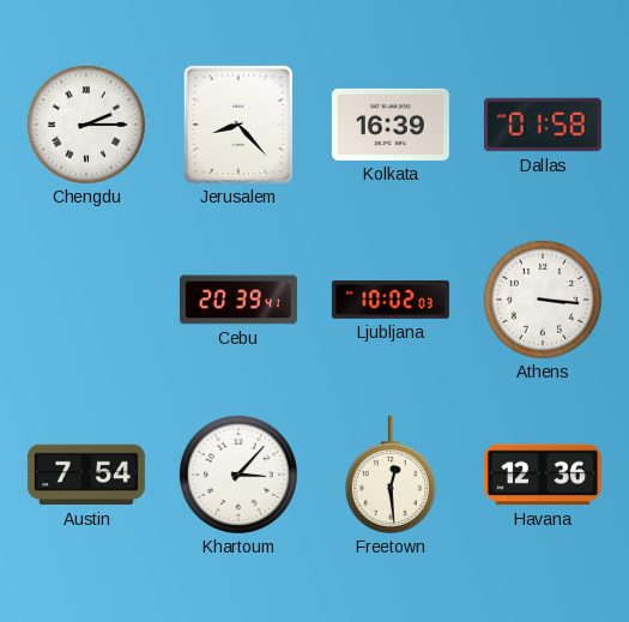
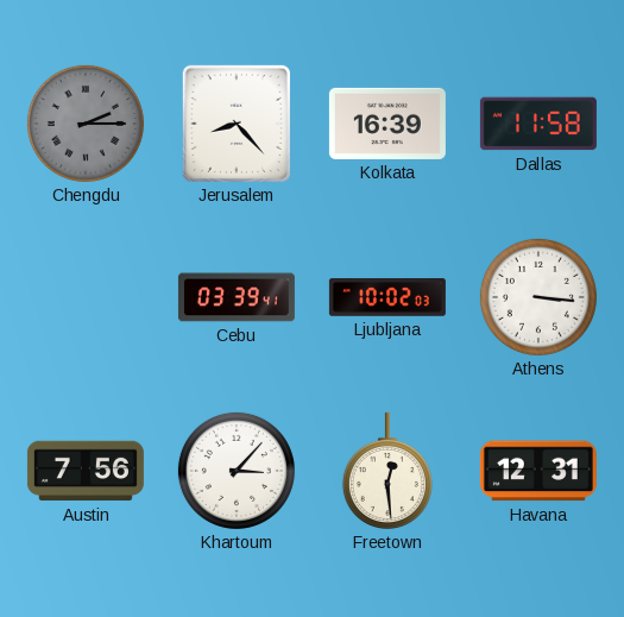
Chengdu dial: white -> grey (86, 124)
Dallas: 01:58 -> 11:58 (538, 124)
Cebu: 20:39 -> 03:39 (237, 297)
Austin: 7:54 -> 7:56 (86, 471)
Havana: 12:36 -> 12:31 (538, 471)
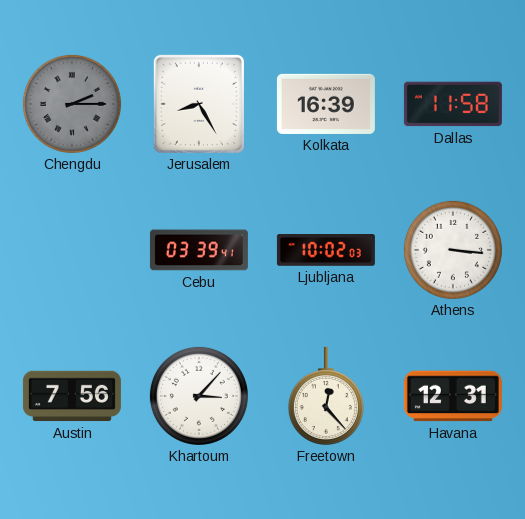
Jerusalem: 8:23 -> 8:25 (199, 104)
Freetown: 12:29 -> 12:23 (326, 396)
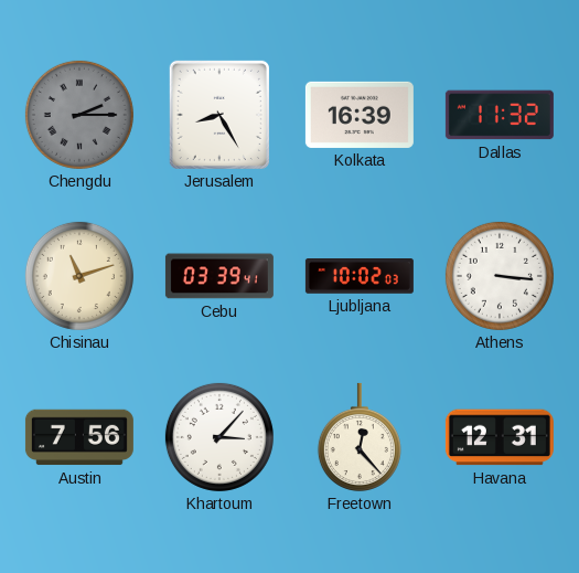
Dallas: 11:58 -> 11:32 (500, 115)
Chisinau: none -> 11:12 (79, 276)
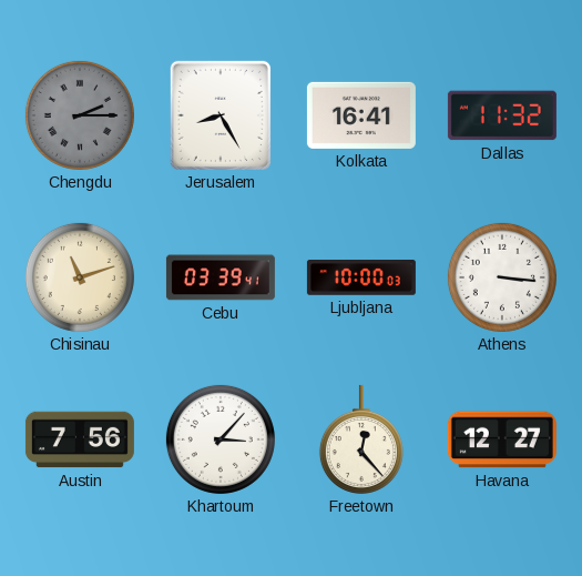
Kolkata: 16:39 -> 16:41 (361, 115)
Ljubljana: 10:02 -> 10:00 (361, 277)
Havana: 12:31 -> 12:27 (502, 439)
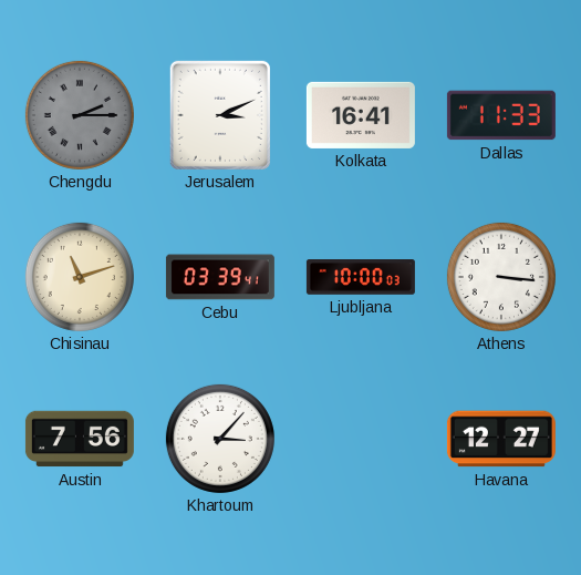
Jerusalem: 8:25 -> 3:11 (220, 115)
Dallas: 11:32 -> 11:33 (501, 115)
Freetown: 12:23 -> none (361, 439)
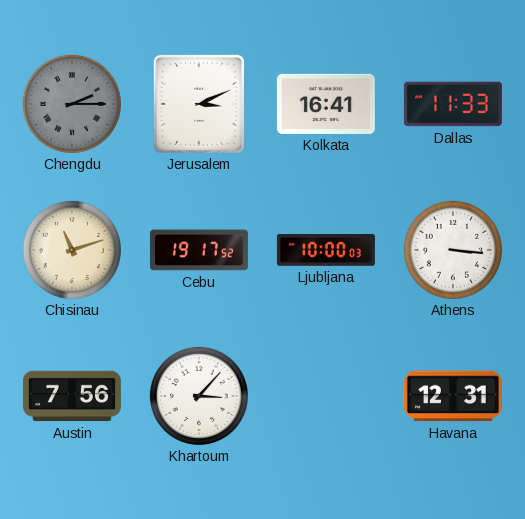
Cebu: 03:39 -> 19:17 (199, 250)
Havana: 12:27 -> 12:31 (453, 396)
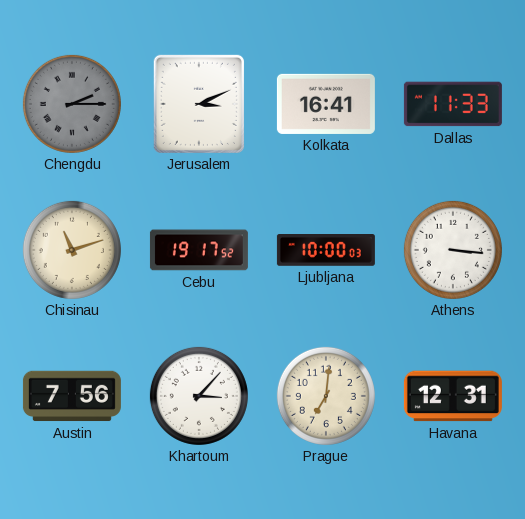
Prague: none -> 7:01 (326, 396)
